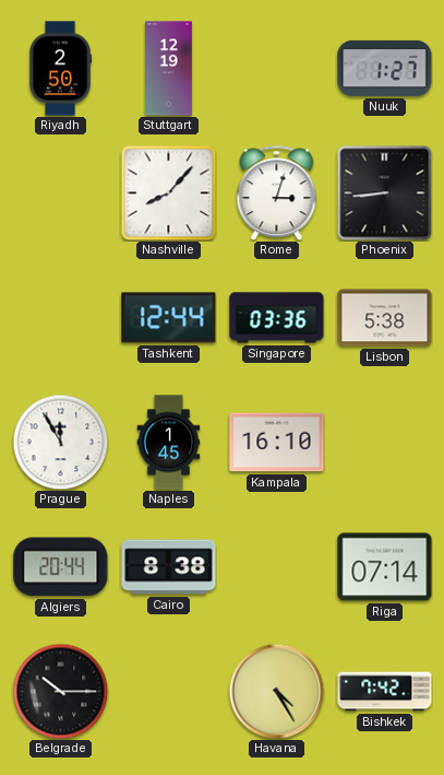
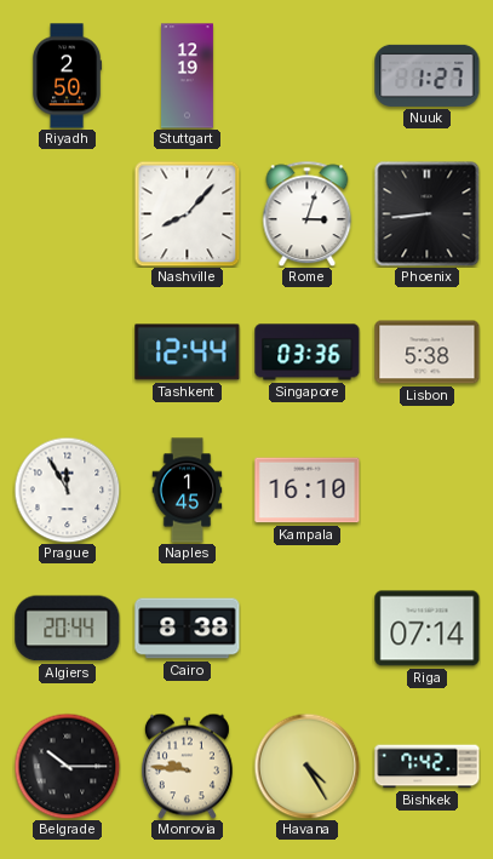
Monrovia: none -> 9:46 (187, 766)
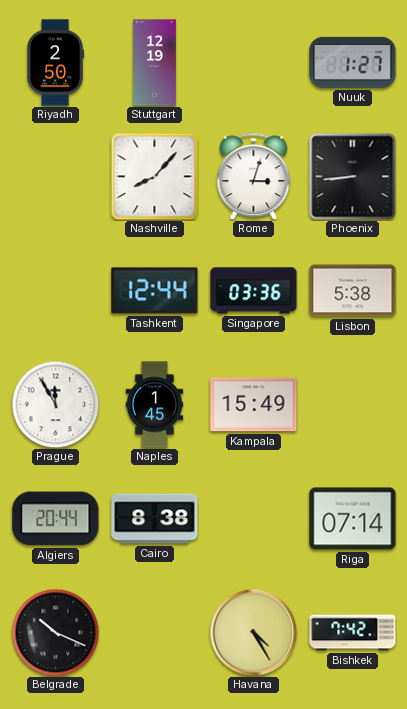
Kampala: 16:10 -> 15:49 (254, 405)
Belgrade: 10:15 -> 10:19 (55, 632)
Monrovia: 9:46 -> none (187, 766)
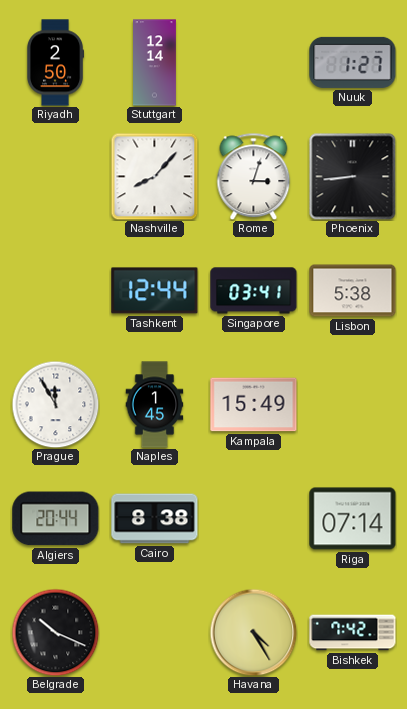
Stuttgart: 12:19 -> 12:14 (155, 63)
Singapore: 03:36 -> 03:41 (254, 291)
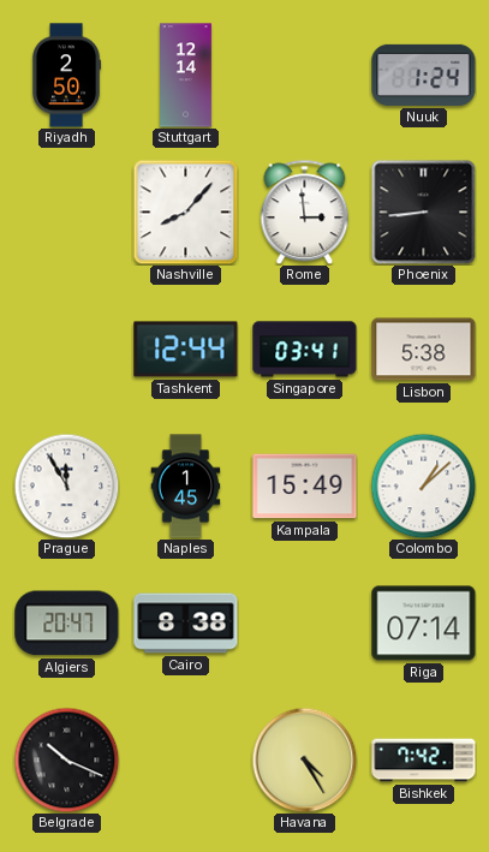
Nuuk: 1:27 -> 1:24 (424, 75)
Rome: 3:03 -> 2:59 (305, 211)
Colombo: none -> 1:08 (423, 485)
Algiers: 20:44 -> 20:47 (67, 624)
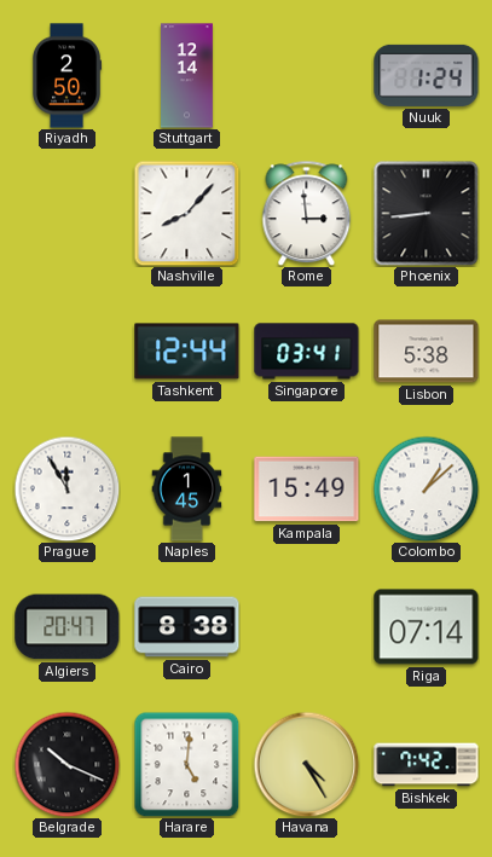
Harare: none -> 5:01 (186, 765)
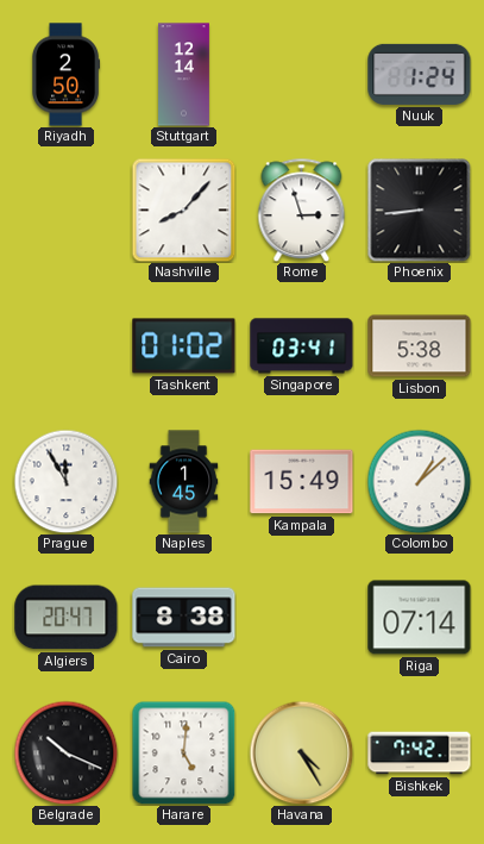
Rome: 2:59 -> 2:57 (302, 210)
Tashkent: 12:44 -> 01:02 (184, 346)
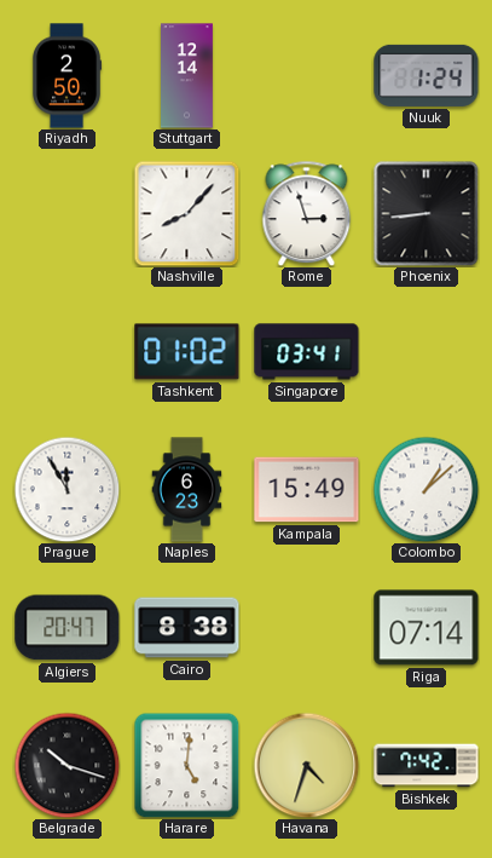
Lisbon: 5:38 -> none (420, 346)
Naples: 1:45 -> 6:23 (187, 490)
Belgrade: 10:19 -> 10:18 (66, 765)
Havana: 4:25 -> 4:33 (306, 765)
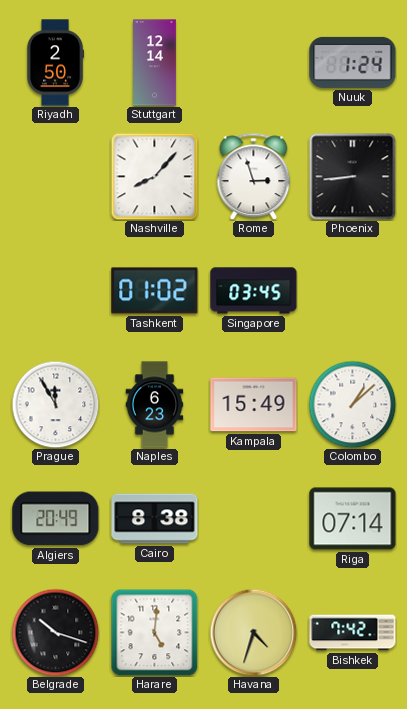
Singapore: 03:41 -> 03:45 (254, 291)
Algiers: 20:47 -> 20:49 (56, 519)
